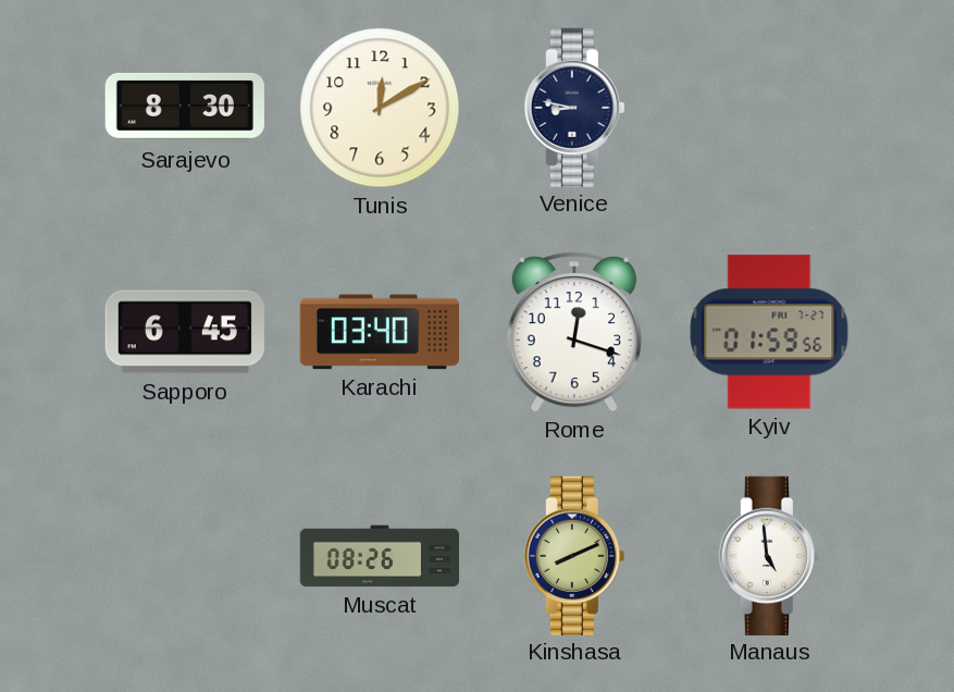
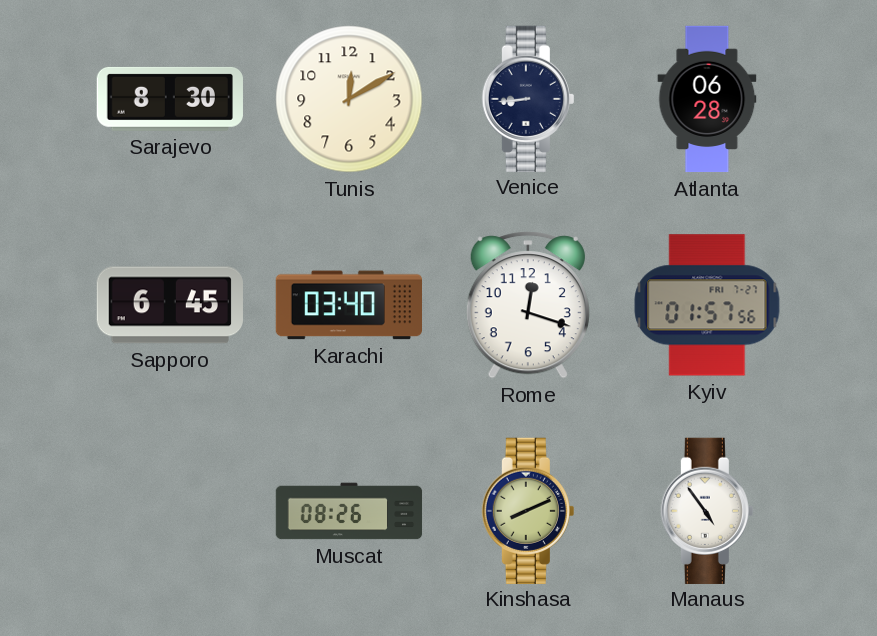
Venice: 8:47 -> 8:44 (528, 98)
Atlanta: none -> 06:28 (707, 99)
Kyiv: 01:59 -> 01:57 (707, 305)
Manaus: 4:59 -> 4:54 (707, 510)
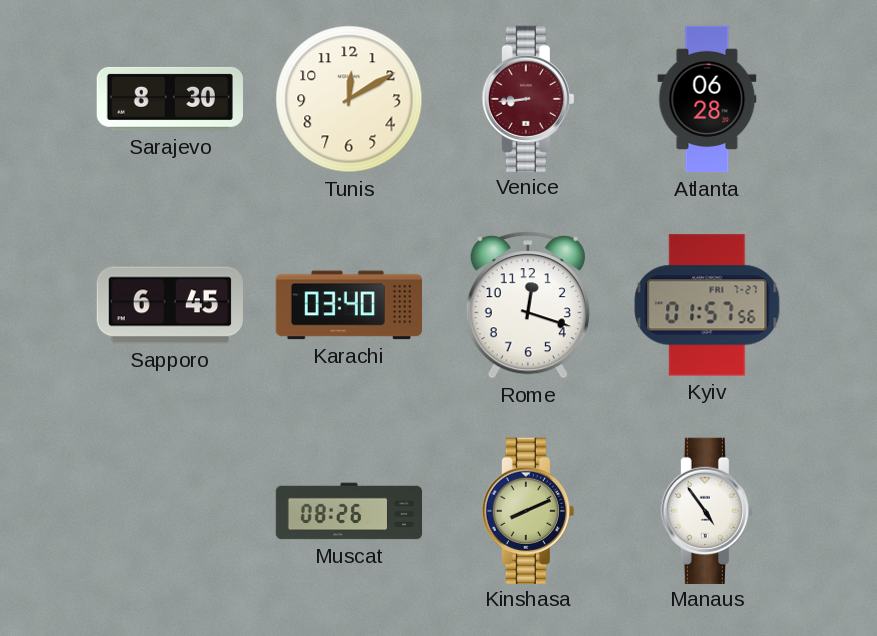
Venice dial: navy -> burgundy (528, 98)
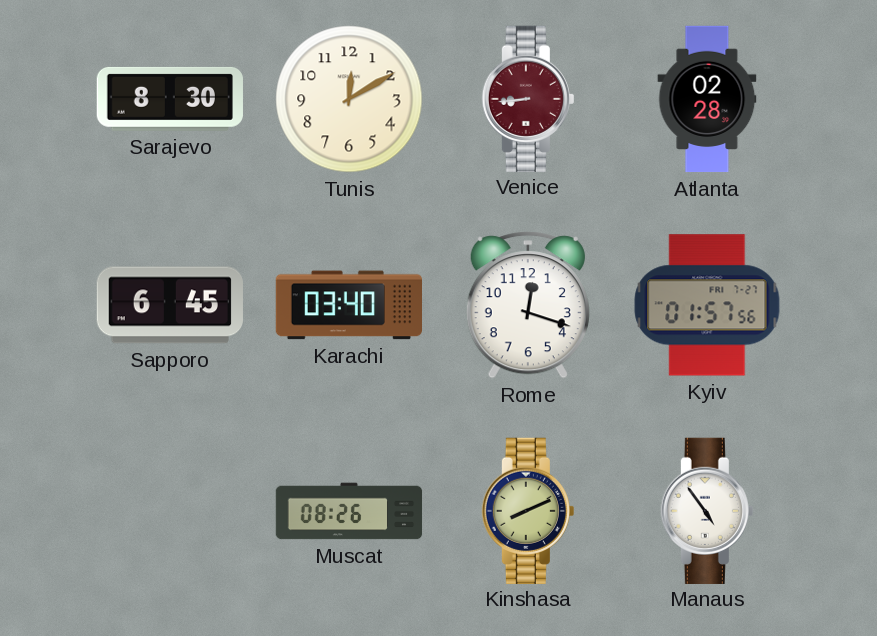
Atlanta: 06:28 -> 02:28 (707, 99)
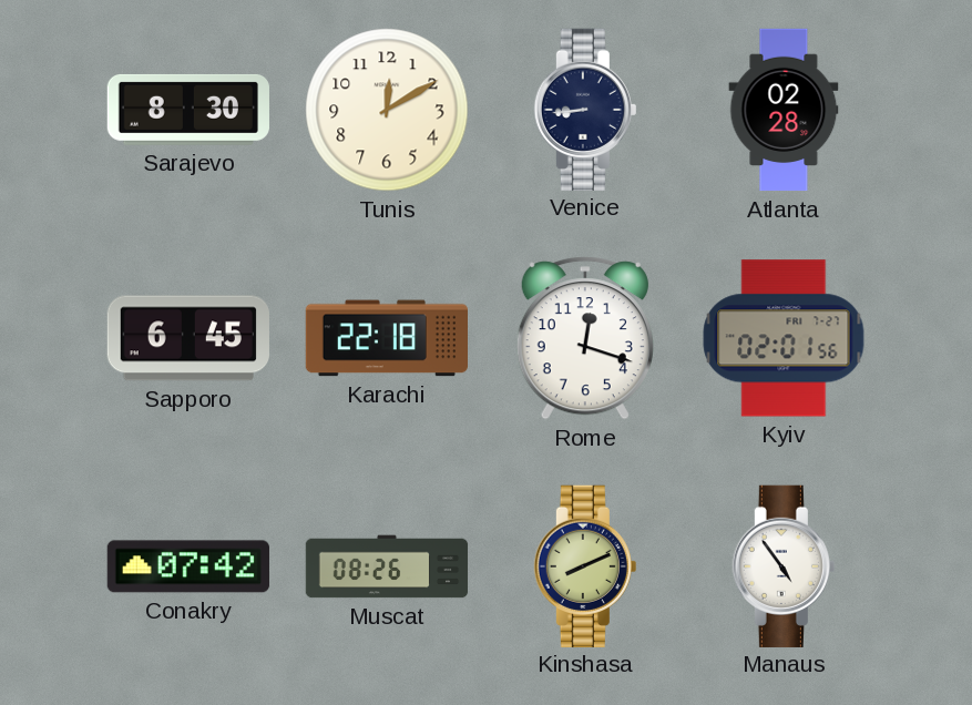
Venice dial: burgundy -> navy (585, 109)
Karachi: 03:40 -> 22:18 (386, 338)
Kyiv: 01:57 -> 02:01 (784, 338)
Conakry: none -> 07:42 (188, 566)
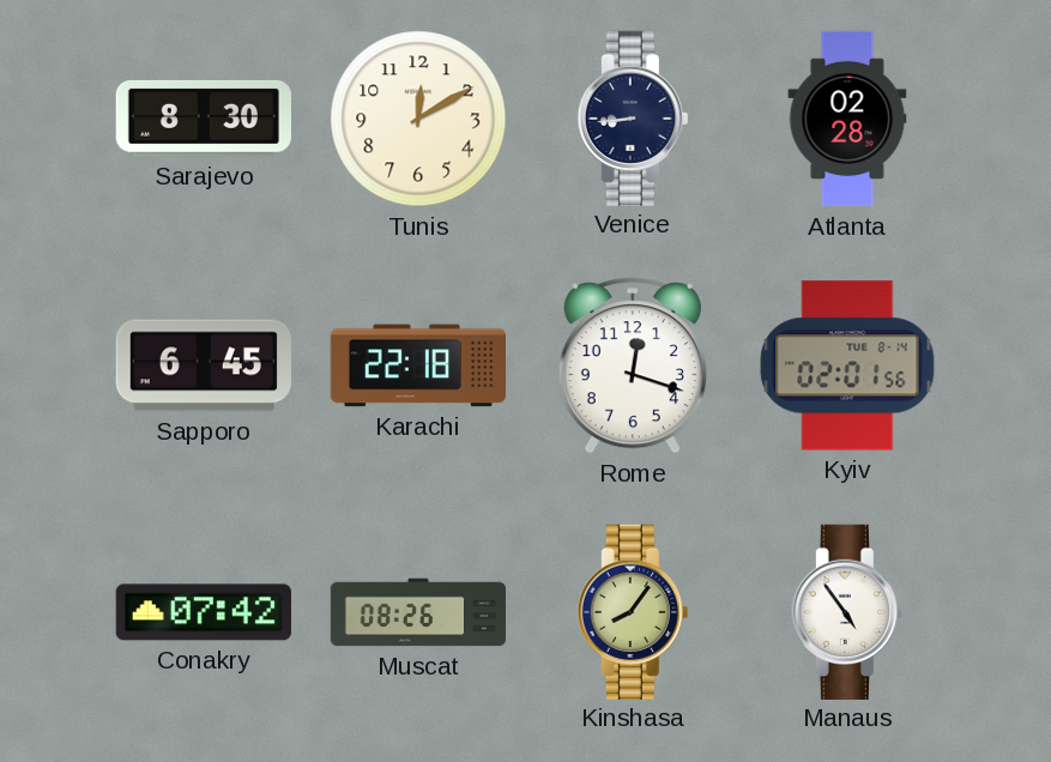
Kyiv date: FRI 7-27 -> TUE 8-14 (847, 365)
Kinshasa: 8:11 -> 8:06 (633, 611)
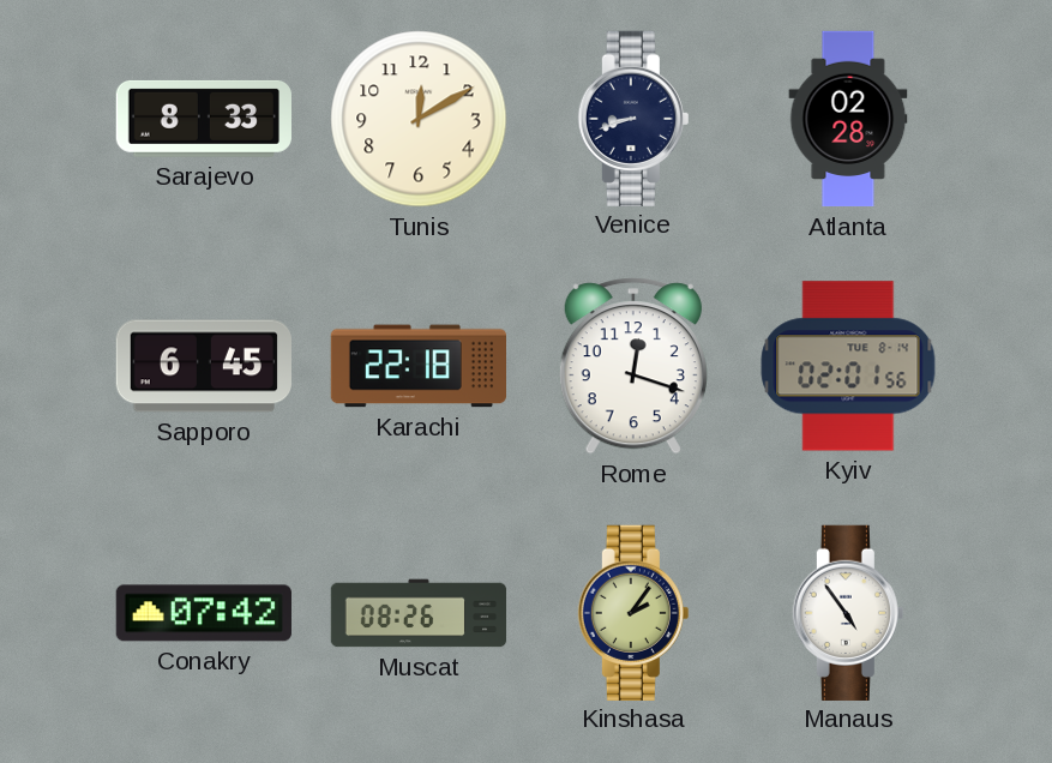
Sarajevo: 8:30 -> 8:33 (203, 119)
Venice: 8:44 -> 8:42 (633, 118)
Kinshasa: 8:06 -> 2:06 (633, 612)
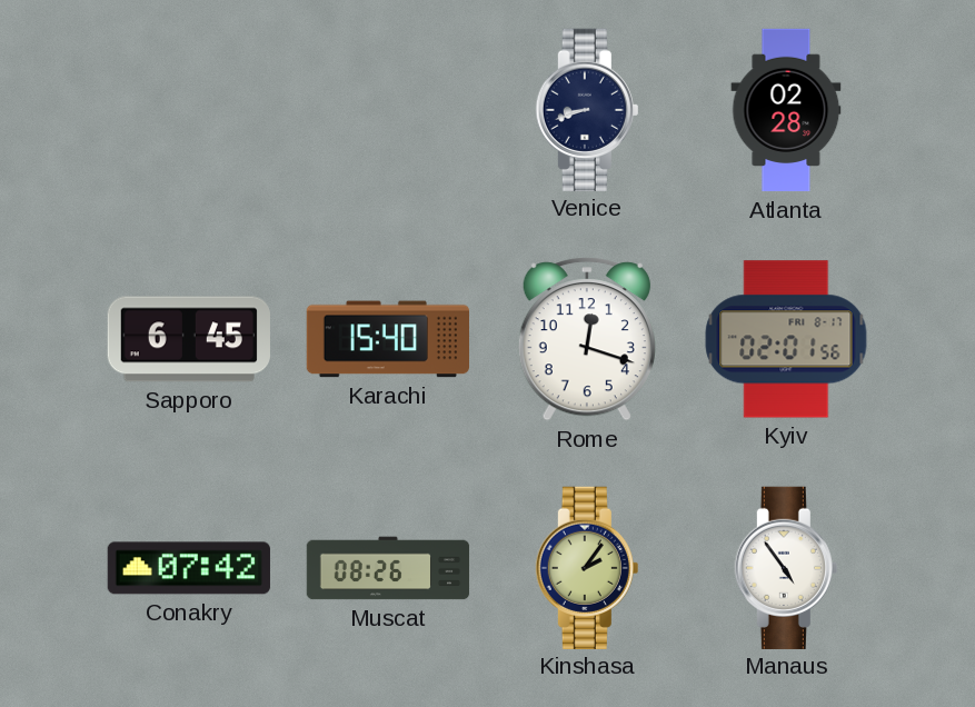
Sarajevo: 8:33 -> none (203, 119)
Tunis: 12:10 -> none (419, 119)
Karachi: 22:18 -> 15:40 (387, 339)
Kyiv date: TUE 8-14 -> FRI 8-17 (786, 339)
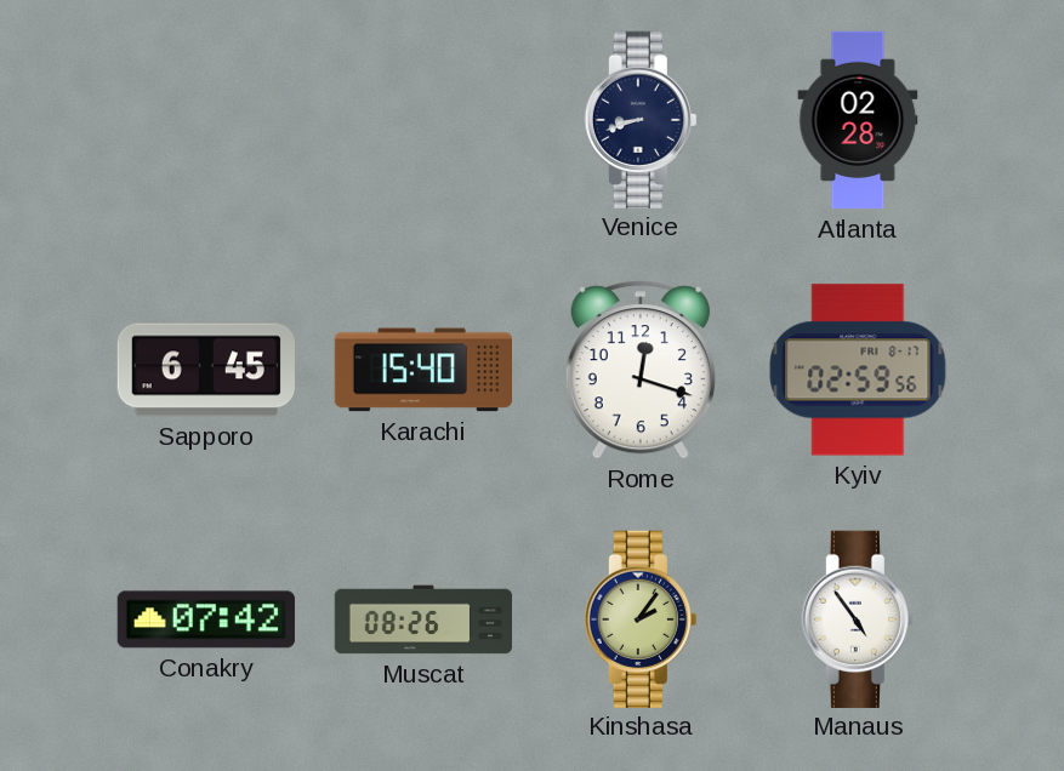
Kyiv: 02:01 -> 02:59 (858, 370)
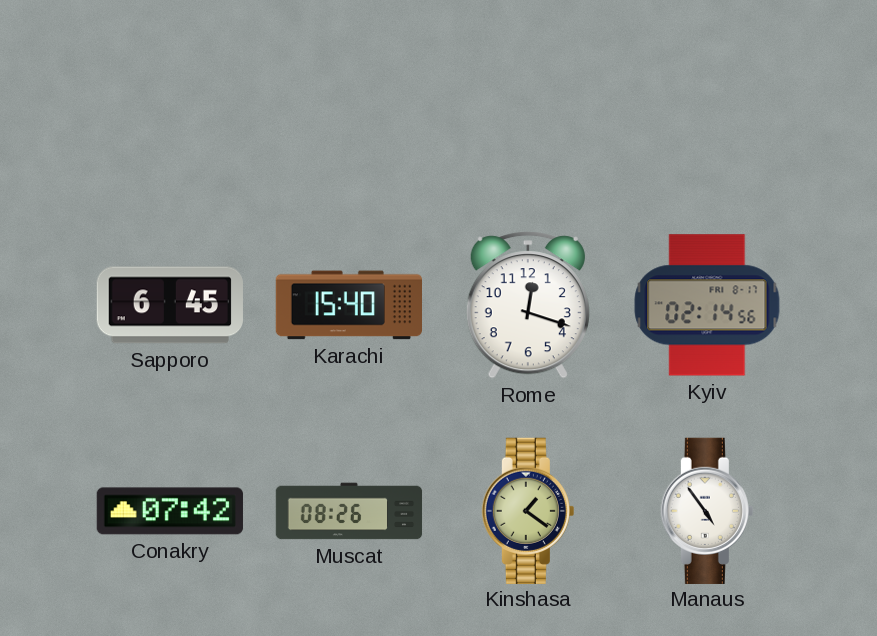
Venice: 8:42 -> none (641, 119)
Atlanta: 02:28 -> none (858, 120)
Kyiv: 02:59 -> 02:14 (707, 305)
Kinshasa: 2:06 -> 1:21 (528, 510)
